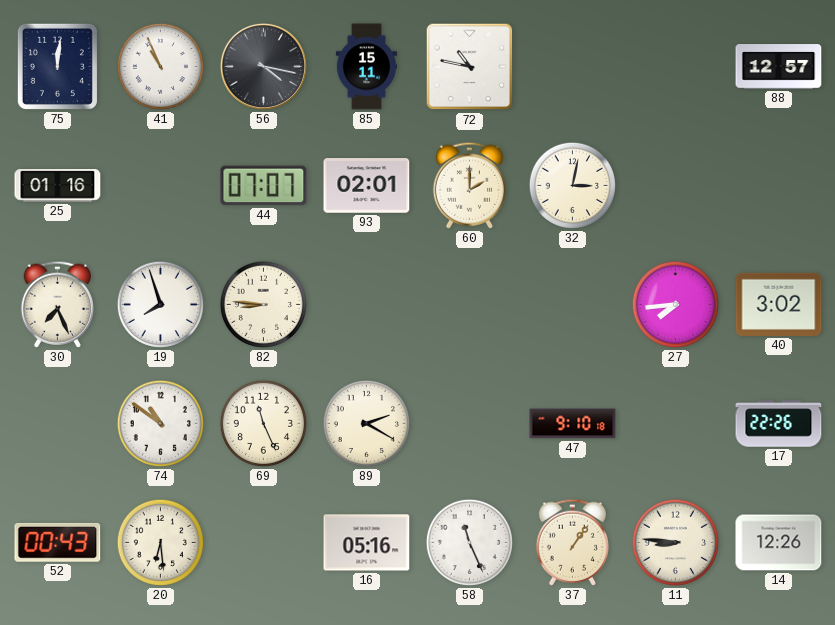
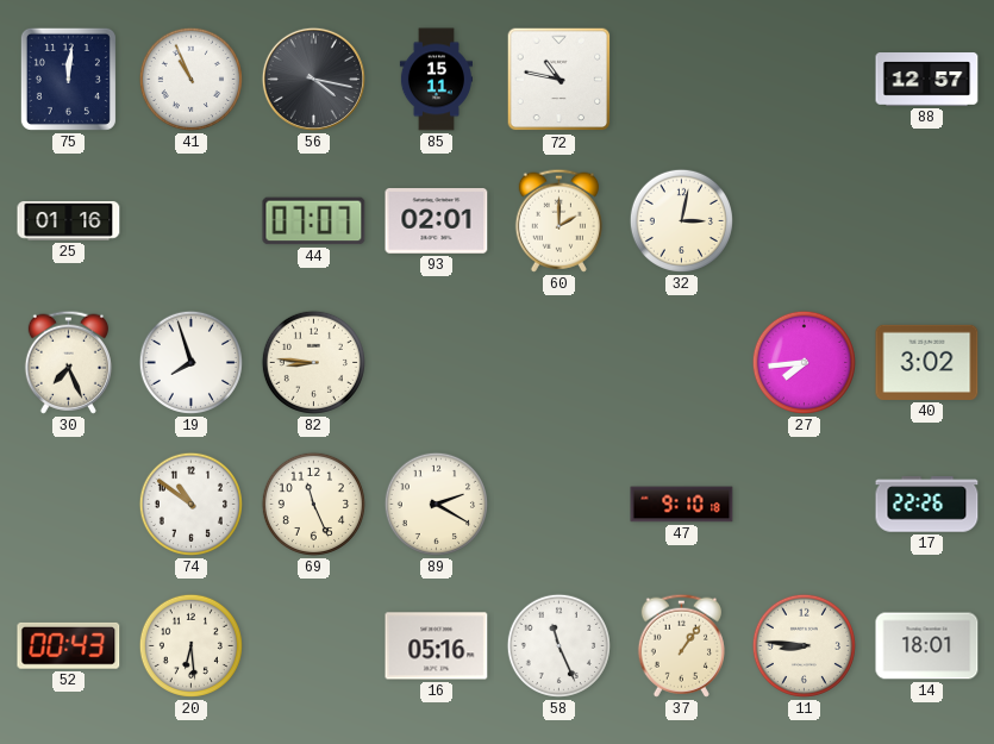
14: 12:26 -> 18:01 (927, 646)
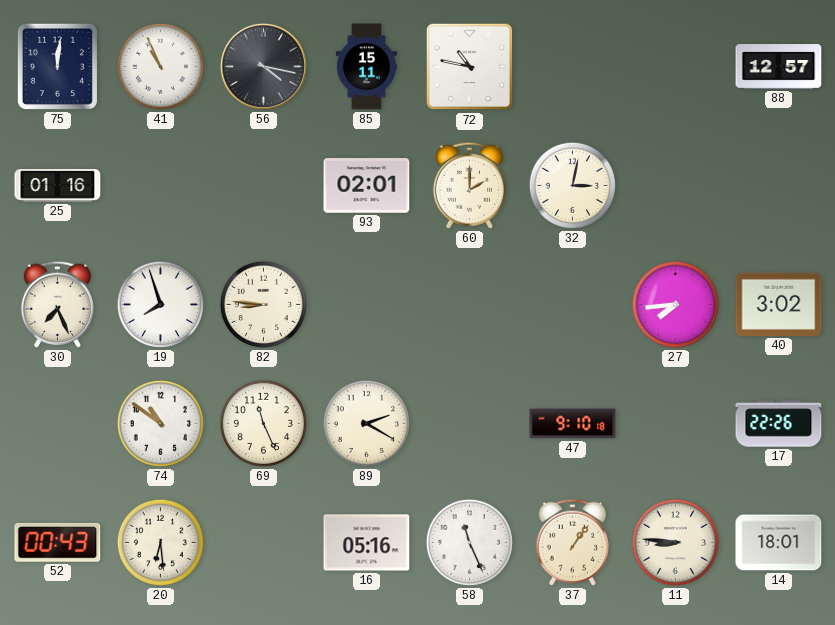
44: 07:07 -> none (314, 221)
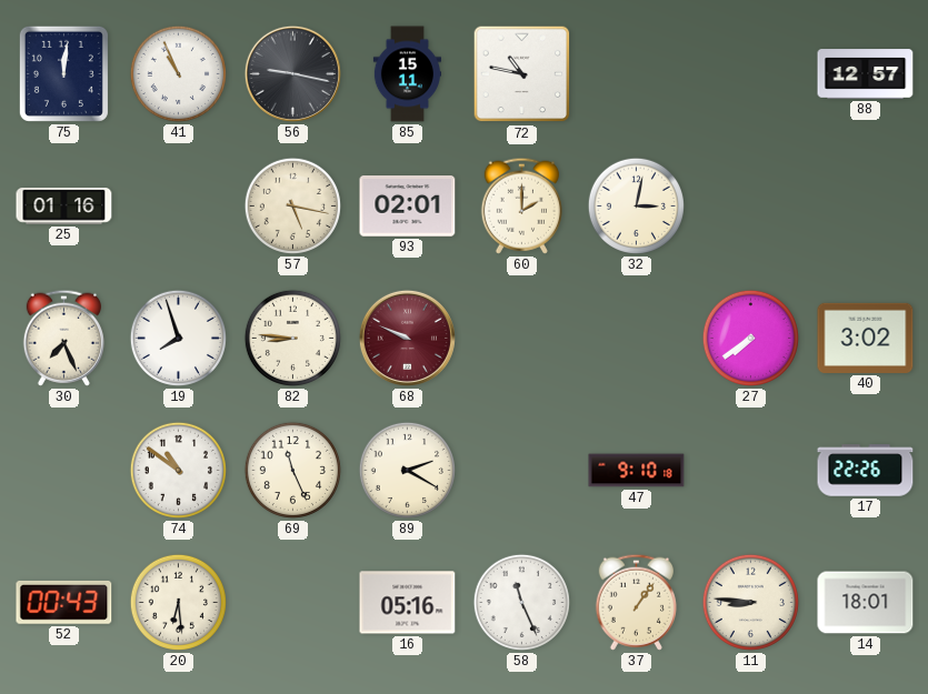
56: 4:17 -> 9:17 (292, 73)
57: none -> 5:17 (292, 205)
68: none -> 9:49 (407, 338)
27: 7:44 -> 7:39 (750, 338)
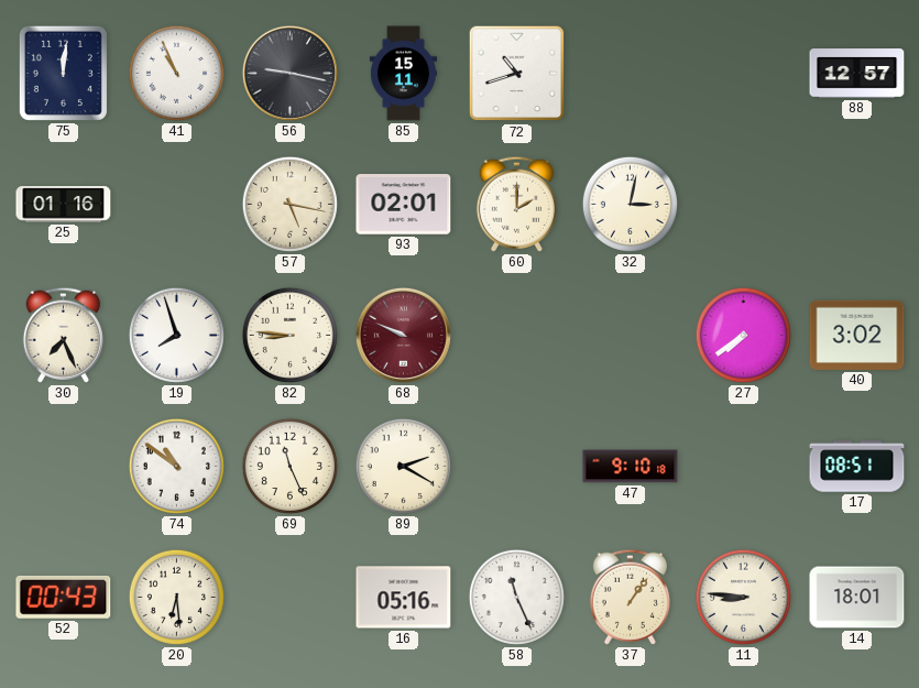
72: 10:47 -> 10:42 (517, 74)
17: 22:26 -> 08:51 (857, 467)
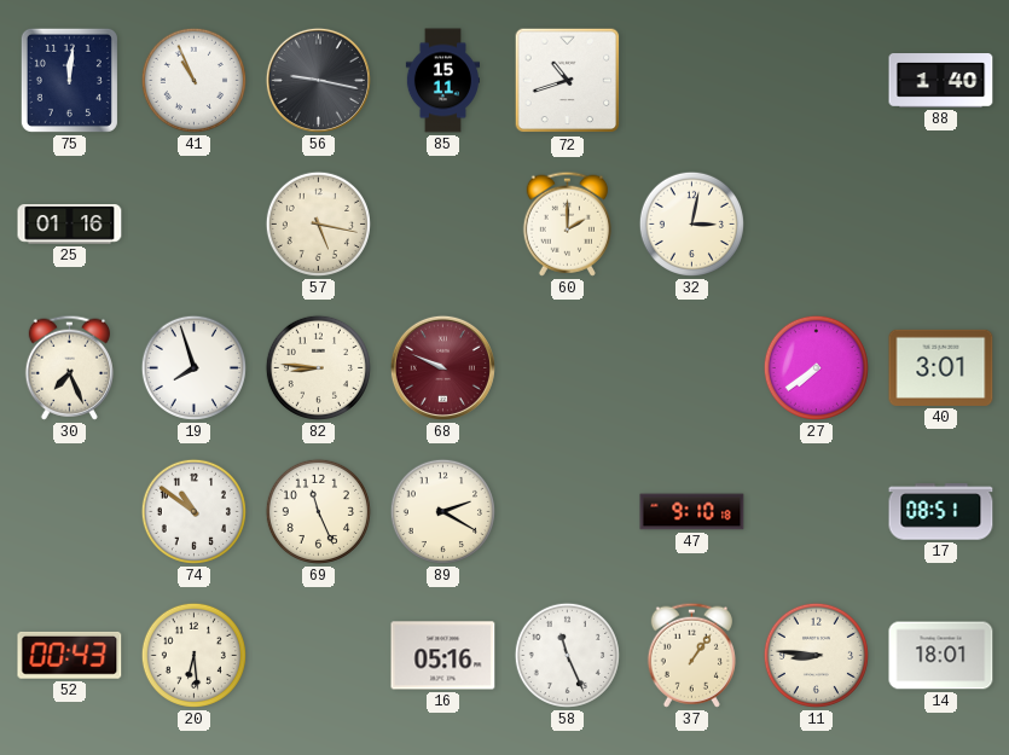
88: 12:57 -> 1:40 (941, 81)
93: 02:01 -> none (404, 205)
40: 3:02 -> 3:01 (941, 367)
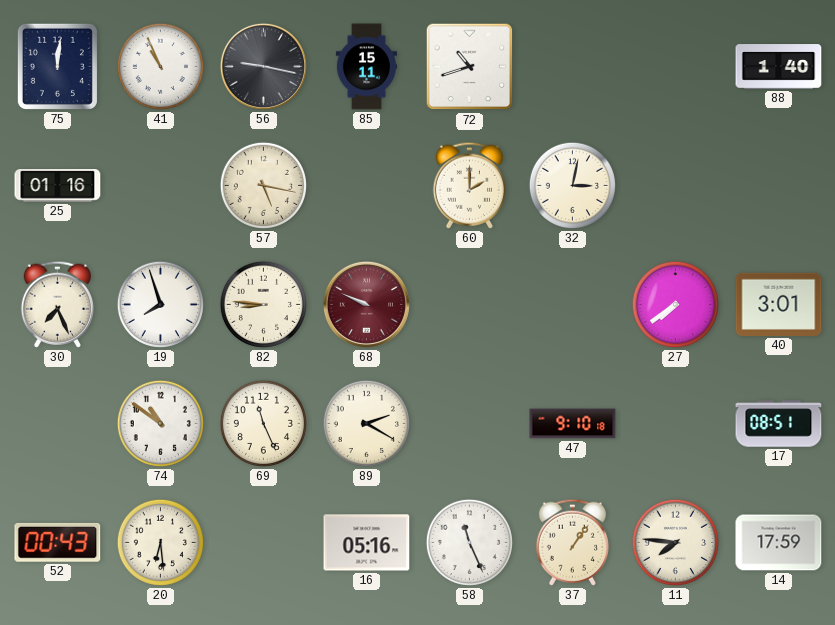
11: 8:46 -> 7:46 (675, 542)
14: 18:01 -> 17:59 (779, 543)
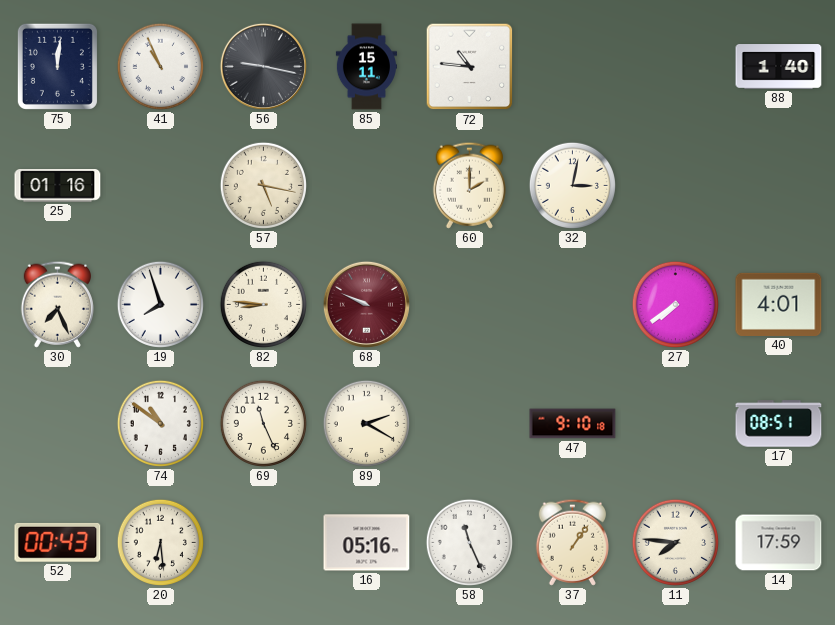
72: 10:42 -> 10:46 (470, 67)
40: 3:01 -> 4:01 (779, 304)
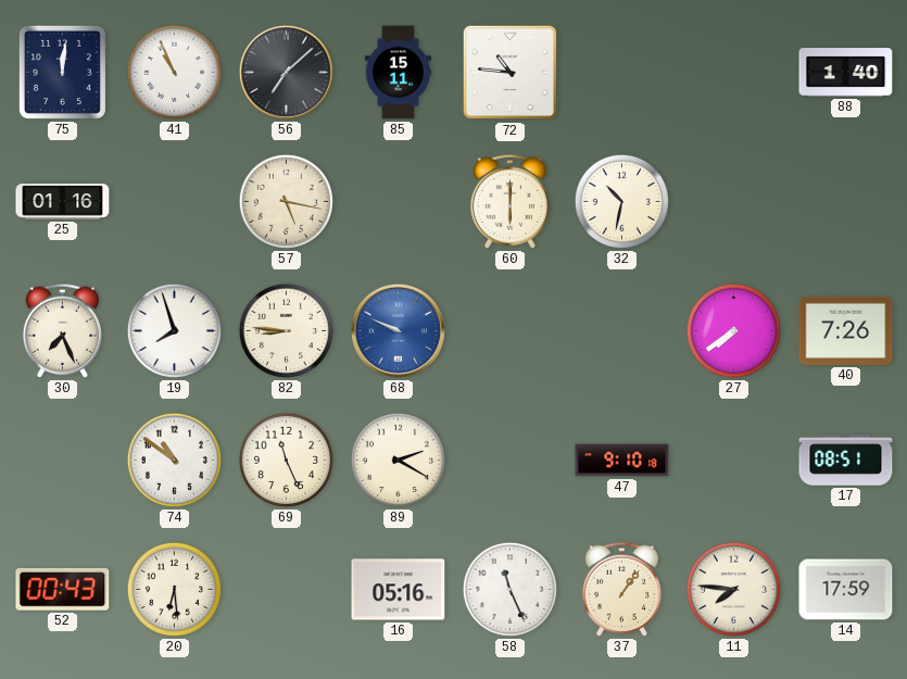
56: 9:17 -> 7:08 (286, 72)
60: 2:00 -> 6:00 (509, 201)
32: 3:02 -> 10:32 (621, 201)
68 dial: burgundy -> blue (398, 330)
40: 4:01 -> 7:26 (846, 330)
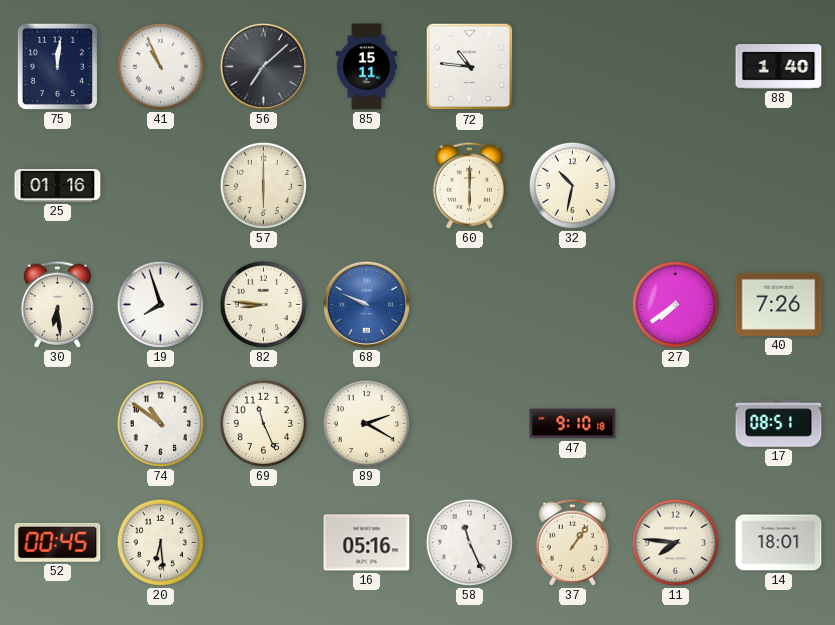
57: 5:17 -> 6:00 (263, 185)
30: 7:26 -> 6:29 (57, 304)
52: 00:43 -> 00:45 (58, 542)
14: 17:59 -> 18:01 (779, 543)
